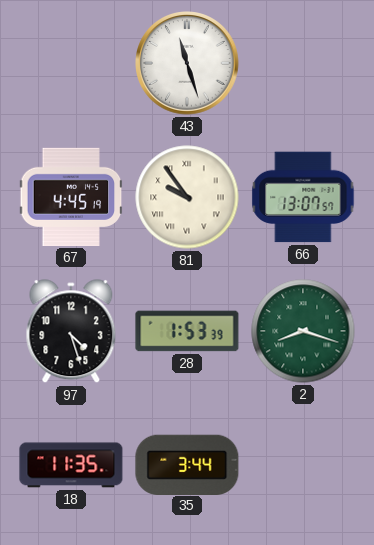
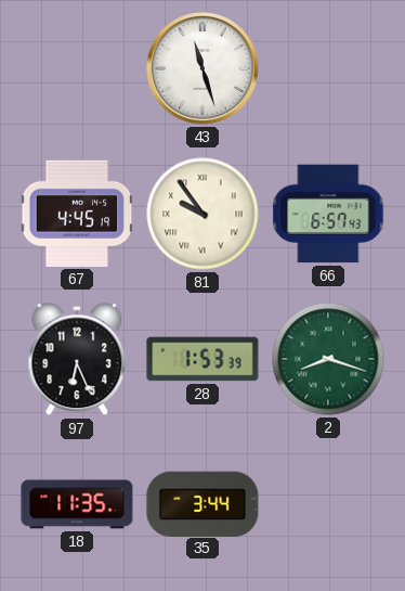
66: 13:07 -> 6:57 (328, 214)
97: 4:27 -> 6:26 (77, 360)
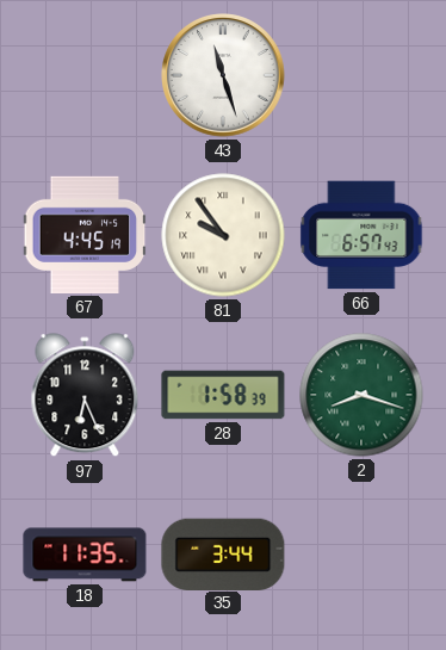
28: 1:53 -> 1:58 (223, 395)
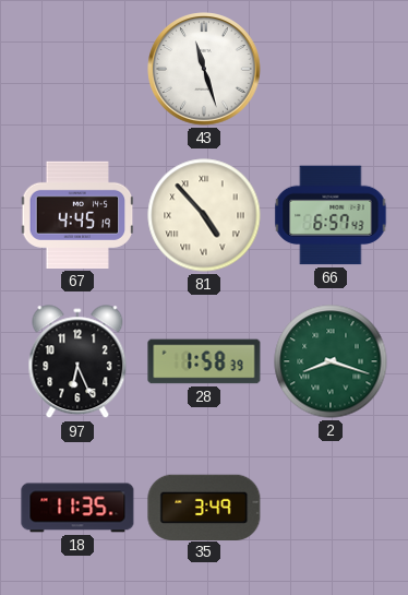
81: 9:54 -> 4:53 (204, 215)
35: 3:44 -> 3:49 (204, 507)
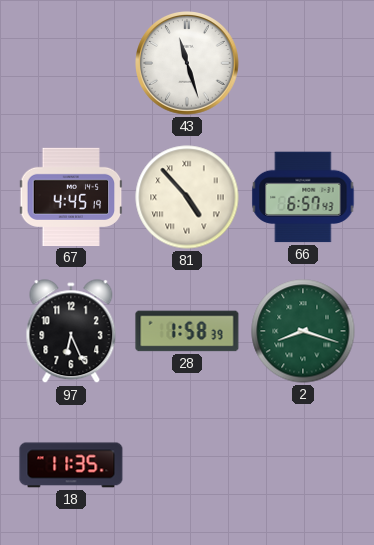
35: 3:49 -> none (204, 507)
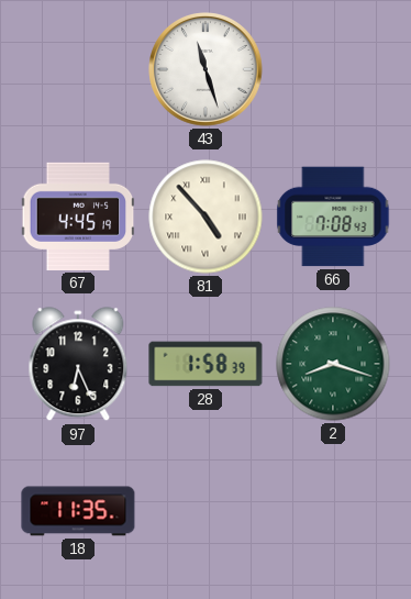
66: 6:57 -> 7:08 (333, 217)
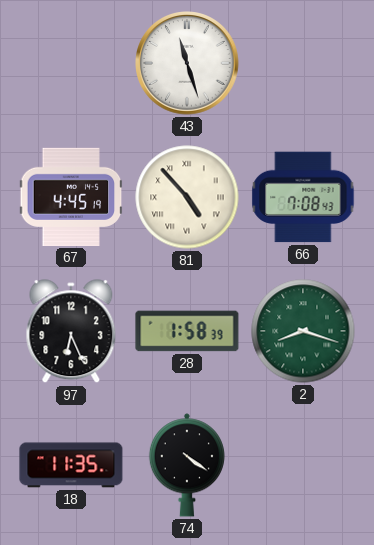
74: none -> 4:21 (187, 465)
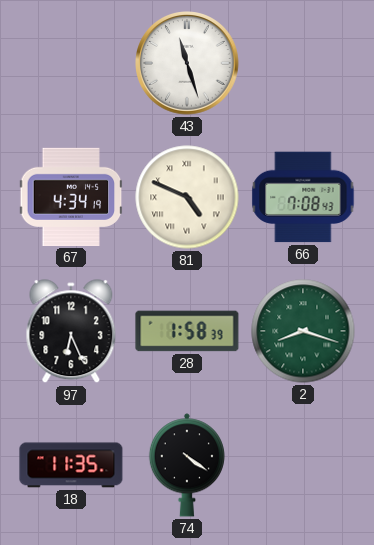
67: 4:45 -> 4:34 (71, 197)
81: 4:53 -> 4:49 (187, 197)
